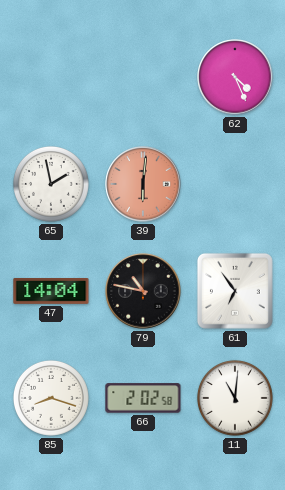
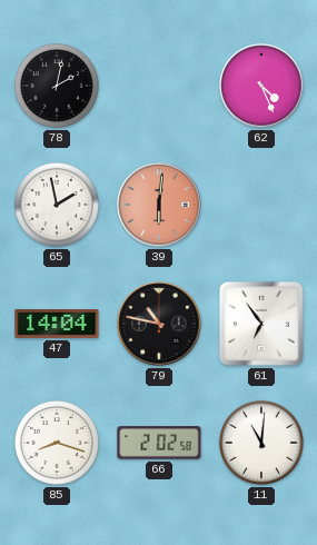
78: none -> 2:02 (57, 86)
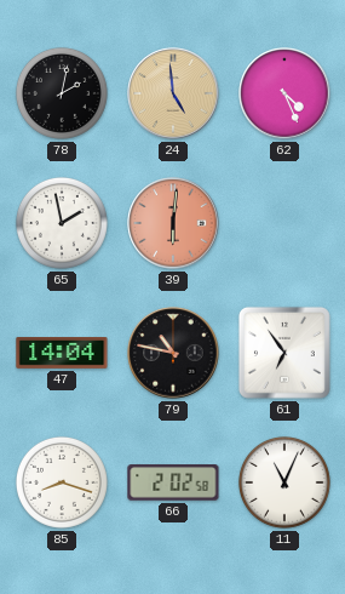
24: none -> 4:59 (173, 93)
11: 11:01 -> 11:04 (284, 482)
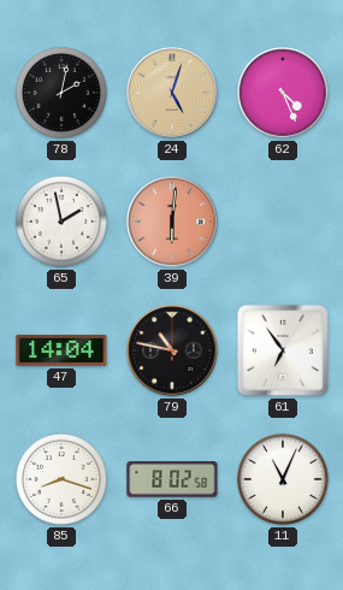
24: 4:59 -> 5:03 (172, 93)
66: 2:02 -> 8:02 (172, 479)
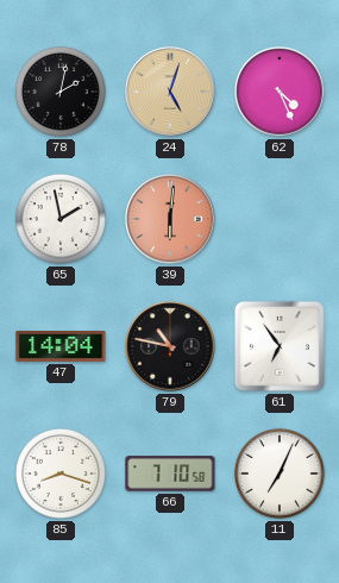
66: 8:02 -> 7:10 (170, 474)
11: 11:04 -> 7:04 (280, 474)
